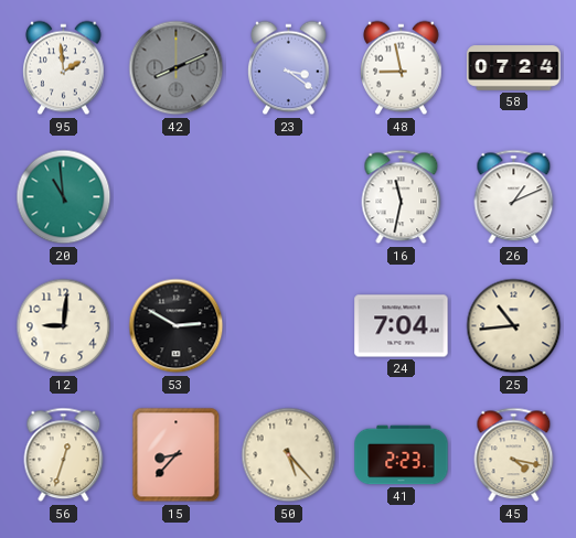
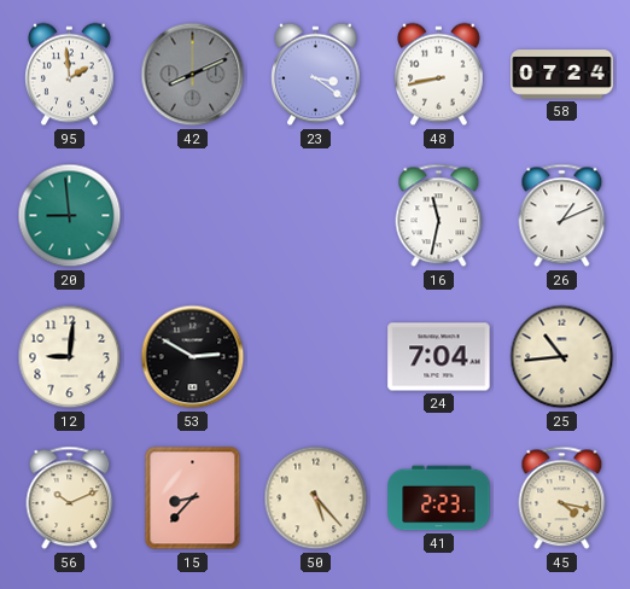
48: 8:58 -> 8:43 (439, 75)
20: 10:59 -> 8:59 (70, 216)
56: 12:33 -> 10:11 (70, 498)
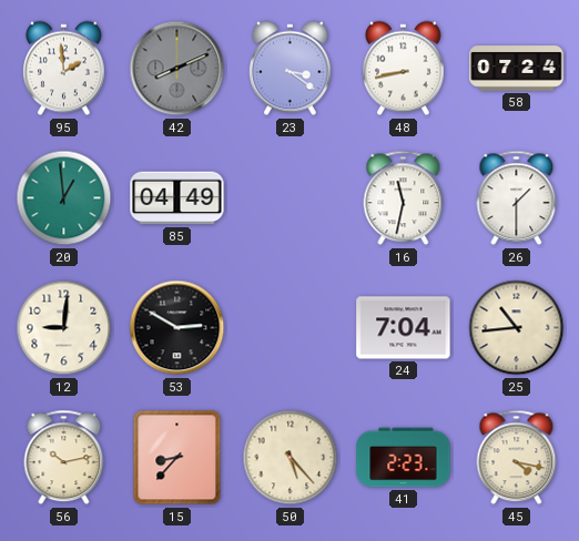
20: 8:59 -> 12:59 (64, 198)
85: none -> 04:49 (177, 198)
26: 1:11 -> 1:30 (517, 198)
56: 10:11 -> 10:13 (64, 458)
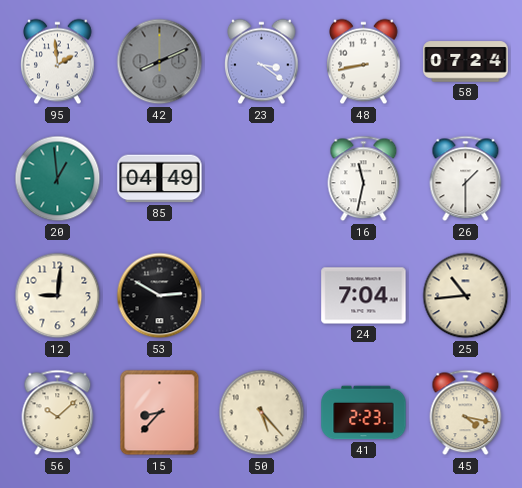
56: 10:13 -> 10:08 (58, 413)
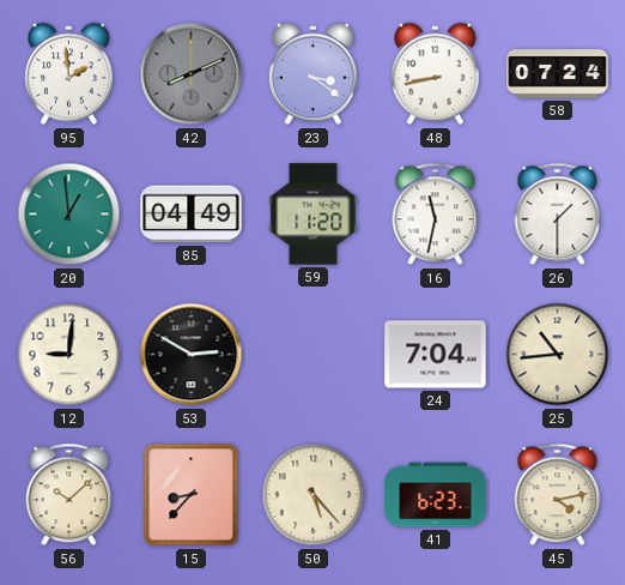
59: none -> 11:20 (314, 215)
41: 2:23 -> 6:23 (436, 495)
45: 4:17 -> 4:13 (558, 495)
